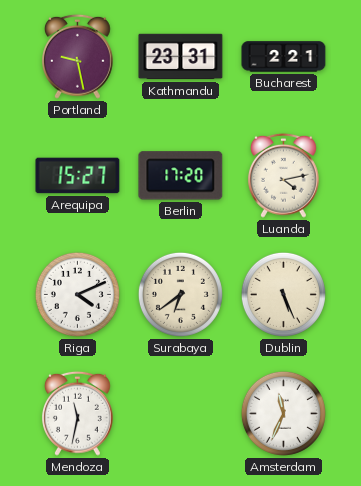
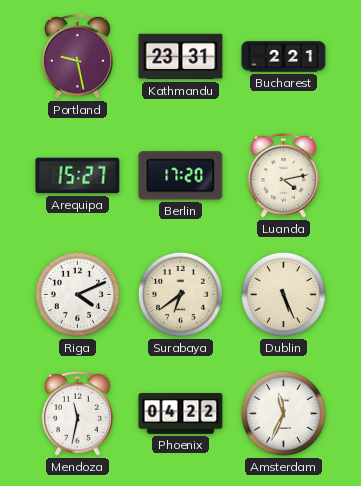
Phoenix: none -> 04:22 (181, 414)
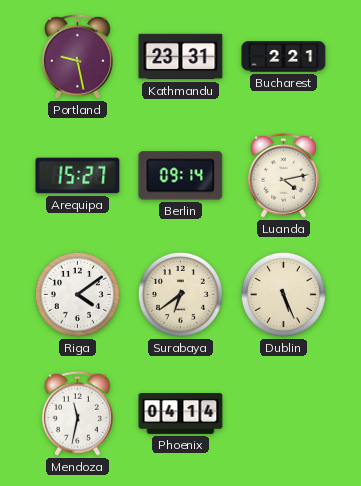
Berlin: 17:20 -> 09:14 (181, 176)
Riga: 4:11 -> 4:09 (77, 294)
Phoenix: 04:22 -> 04:14 (181, 414)
Amsterdam: 11:34 -> none (283, 413)
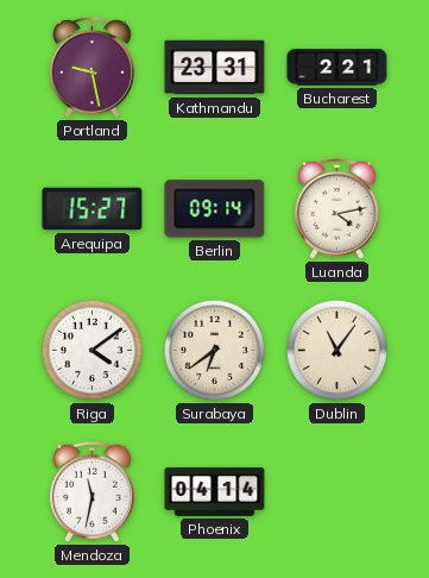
Dublin: 5:26 -> 11:06 (336, 350)
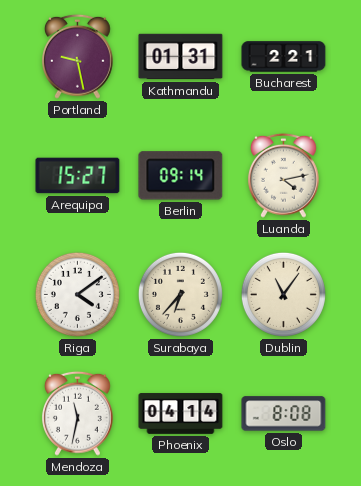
Kathmandu: 23:31 -> 01:31 (181, 57)
Surabaya: 6:39 -> 6:37 (180, 294)
Oslo: none -> 8:08 (284, 414)
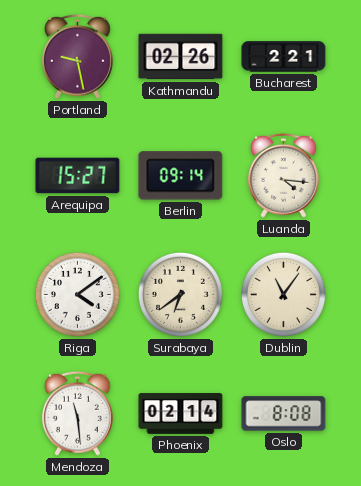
Kathmandu: 01:31 -> 02:26 (181, 57)
Luanda: 4:13 -> 4:16 (283, 175)
Surabaya: 6:37 -> 6:39 (180, 294)
Mendoza: 11:32 -> 11:29 (77, 413)
Phoenix: 04:14 -> 02:14 (181, 414)
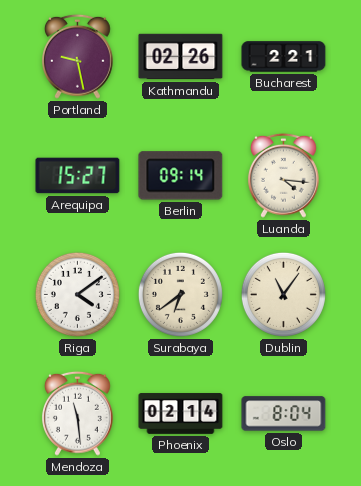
Oslo: 8:08 -> 8:04 (284, 414)
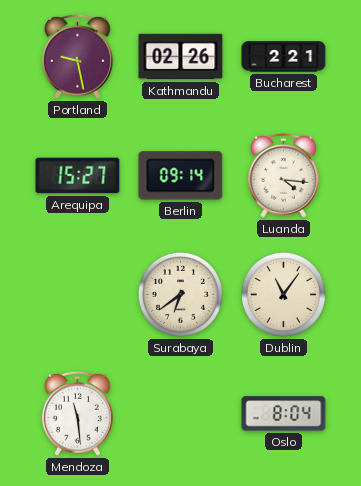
Riga: 4:09 -> none (77, 294)
Phoenix: 02:14 -> none (181, 414)
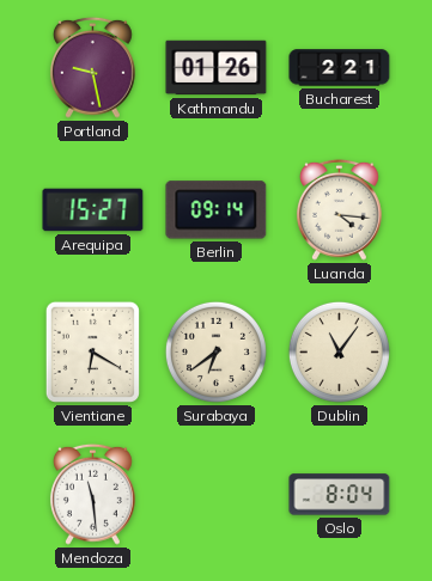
Kathmandu: 02:26 -> 01:26 (217, 68)
Vientiane: none -> 6:20 (92, 351)
